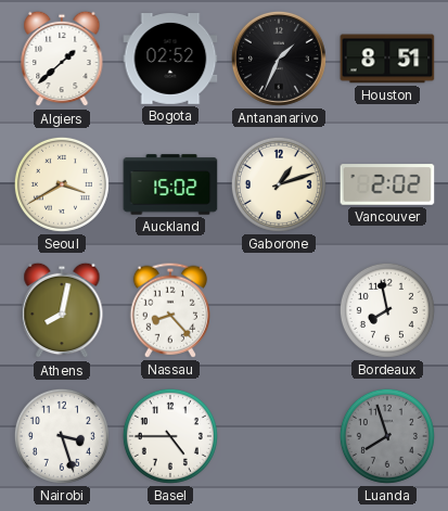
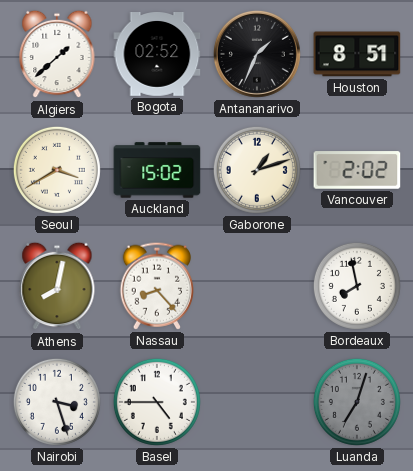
Luanda: 7:57 -> 7:03 (357, 402)
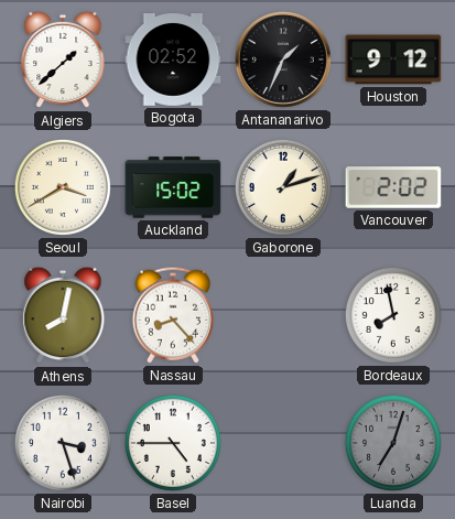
Houston: 8:51 -> 9:12 (393, 60)
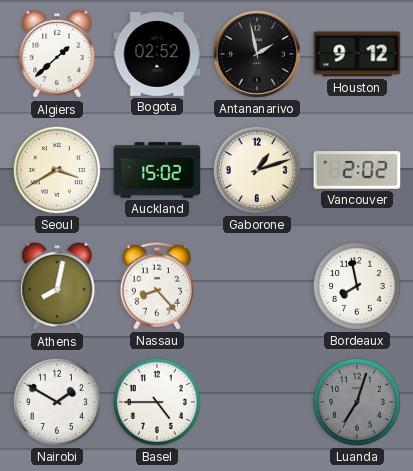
Antananarivo: 1:34 -> 1:58 (257, 54)
Nairobi: 3:27 -> 1:50 (57, 402)
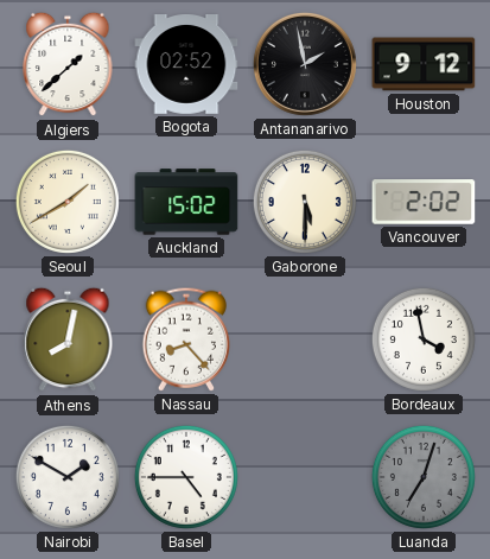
Seoul: 3:40 -> 1:40 (68, 202)
Gaborone: 1:12 -> 5:30 (305, 202)
Bordeaux: 7:58 -> 3:58 (424, 339)
